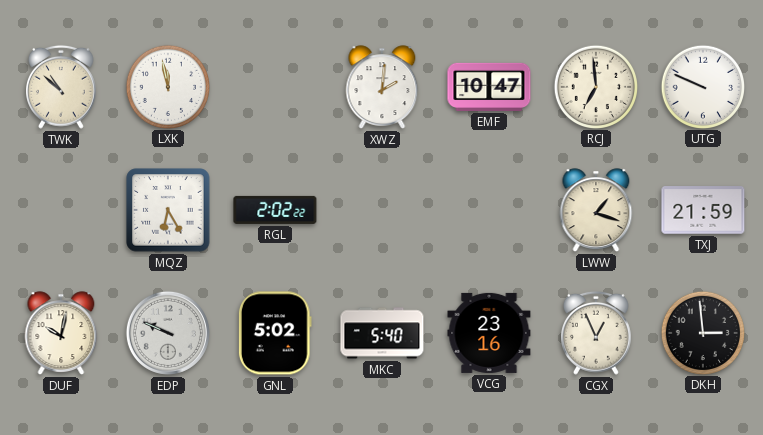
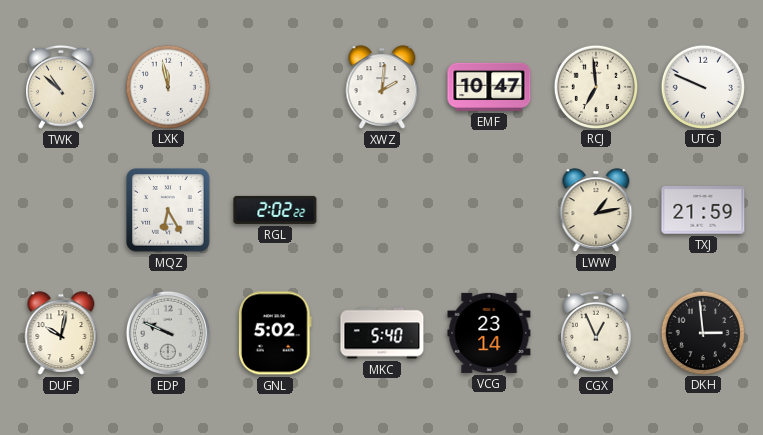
LWW: 1:18 -> 1:13 (596, 210)
VCG: 23:16 -> 23:14 (489, 333)
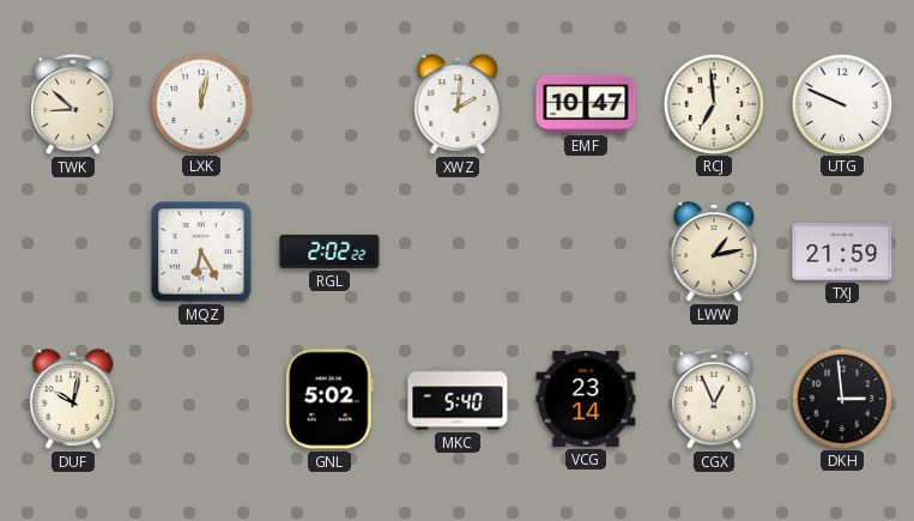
TWK: 10:52 -> 8:52 (74, 104)
LXK: 11:58 -> 12:02 (200, 103)
EDP: 9:49 -> none (168, 333)
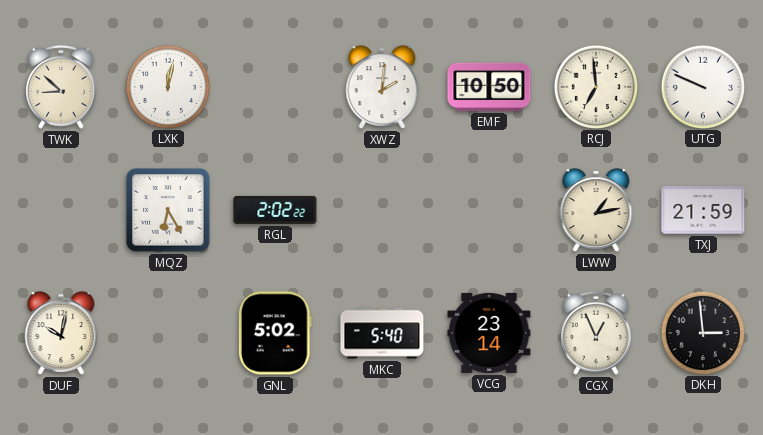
EMF: 10:47 -> 10:50 (489, 87)
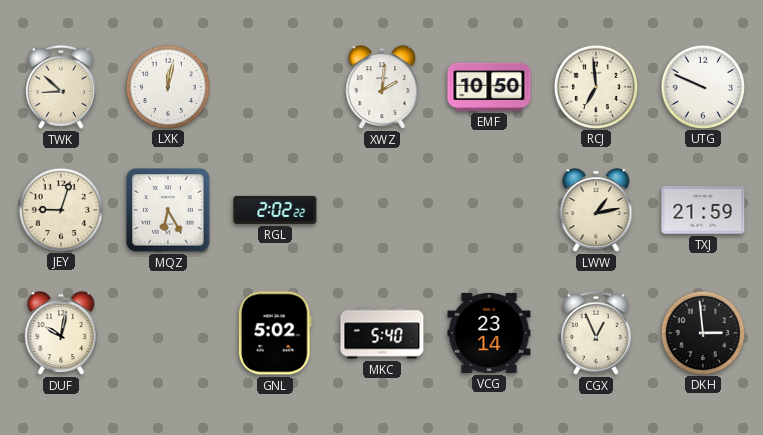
JEY: none -> 9:03 (60, 209)
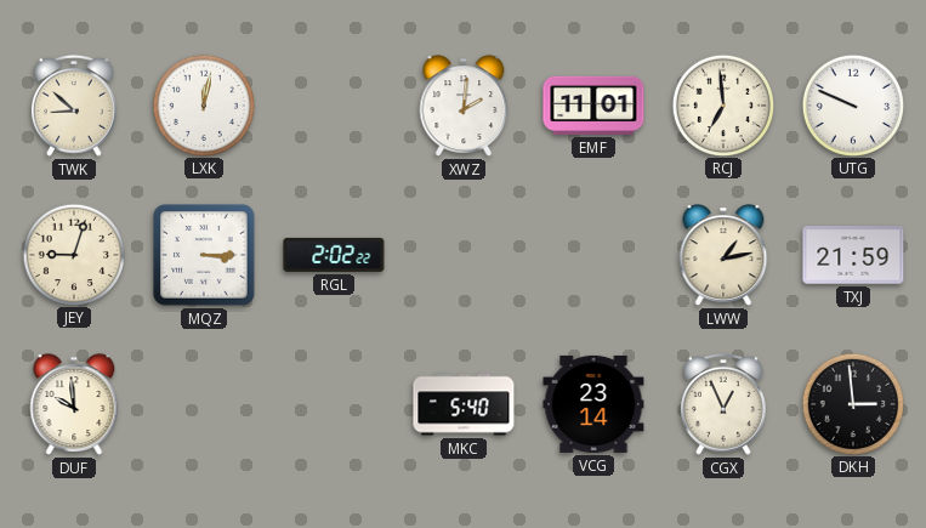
EMF: 10:50 -> 11:01 (593, 106)
MQZ: 6:25 -> 3:15 (204, 255)
DUF: 10:02 -> 9:59 (74, 404)
GNL: 5:02 -> none (275, 333)
